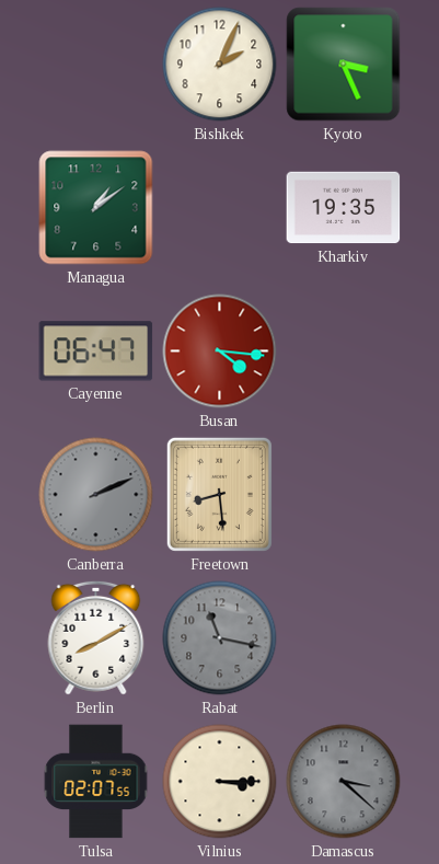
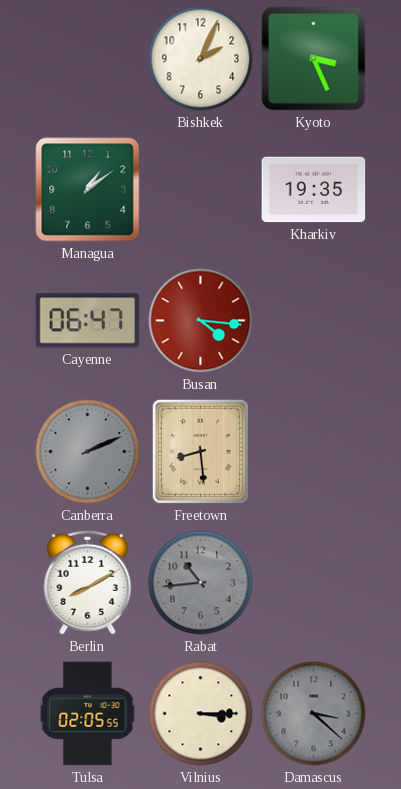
Rabat: 11:17 -> 10:44 (201, 583)
Tulsa: 02:07 -> 02:05 (88, 714)
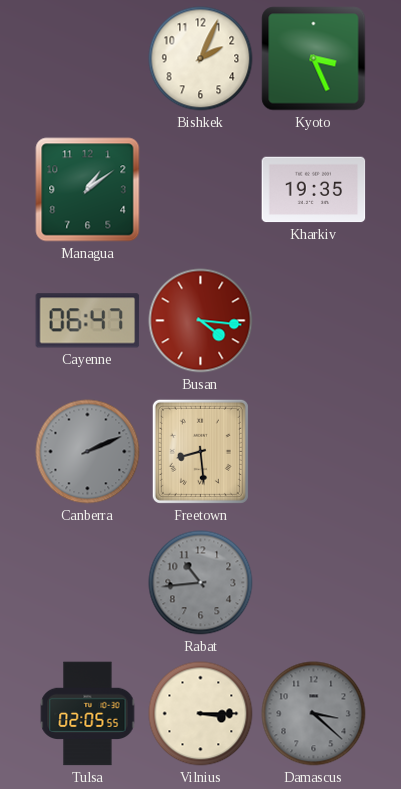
Berlin: 8:10 -> none (88, 582)
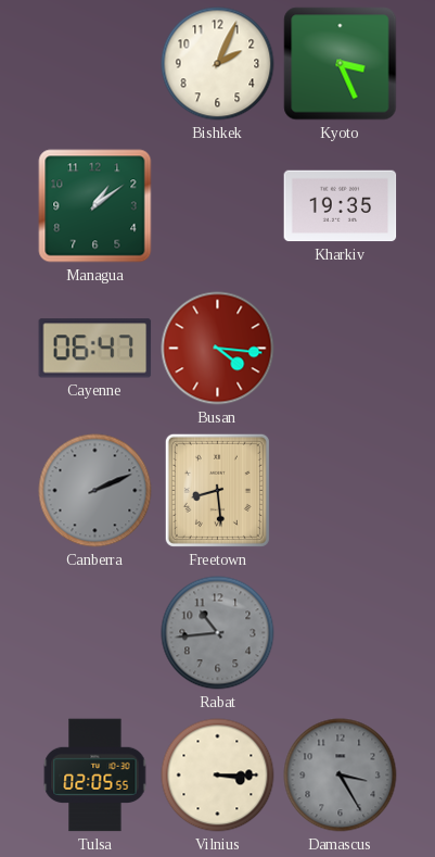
Damascus: 3:22 -> 3:25 (341, 776)
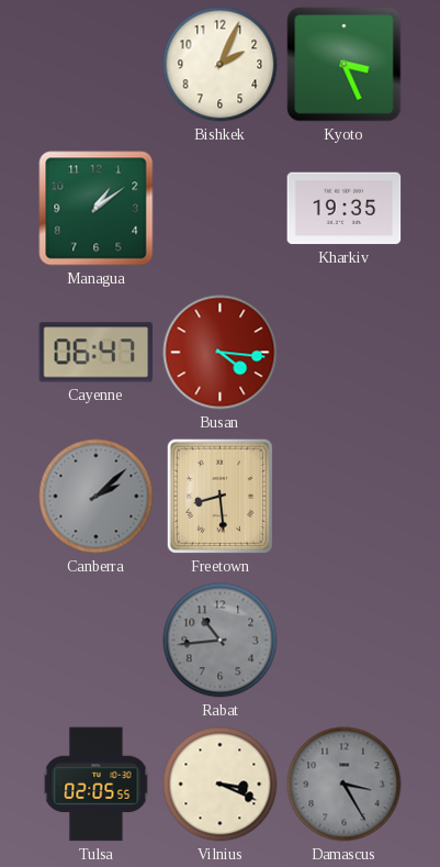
Canberra: 2:11 -> 2:08 (97, 497)
Vilnius: 3:15 -> 3:19 (221, 785)
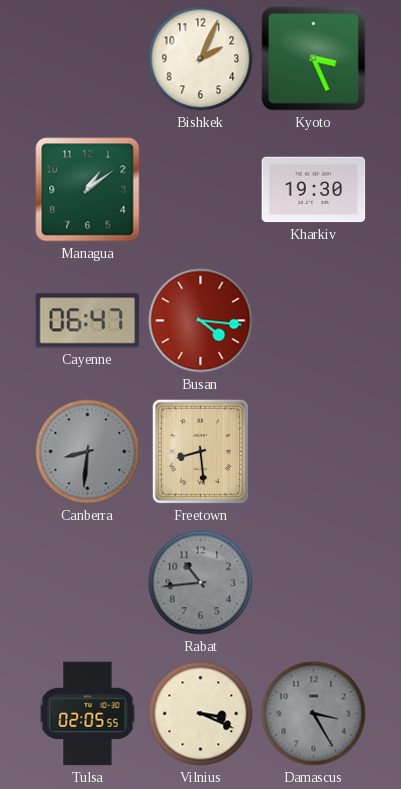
Kharkiv: 19:35 -> 19:30 (314, 190)
Canberra: 2:08 -> 8:31 (88, 452)
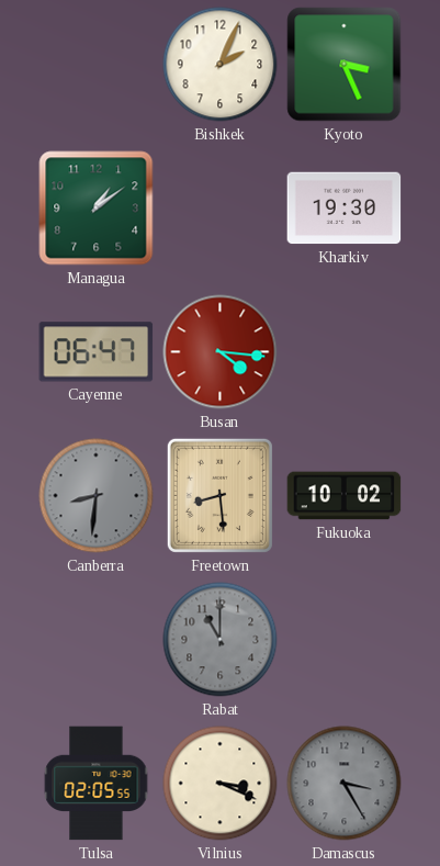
Fukuoka: none -> 10:02 (345, 496)
Rabat: 10:44 -> 11:00 (221, 640)
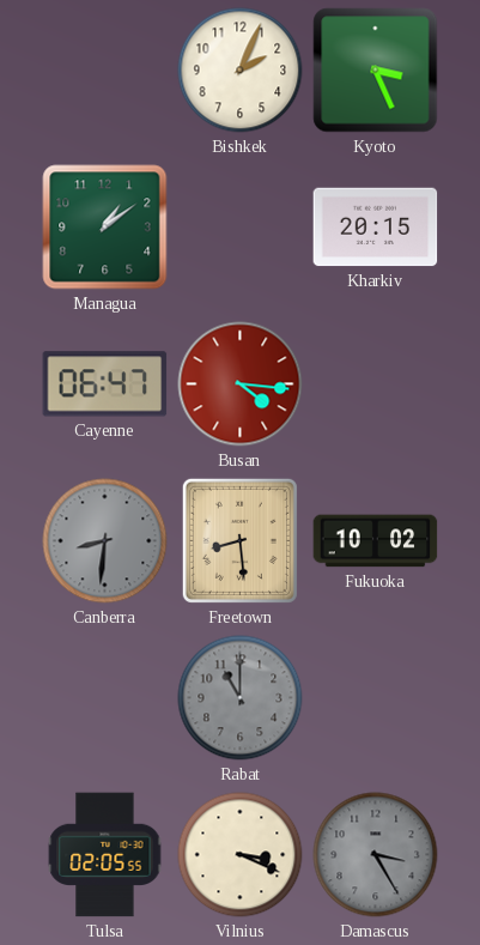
Kharkiv: 19:30 -> 20:15 (376, 228)
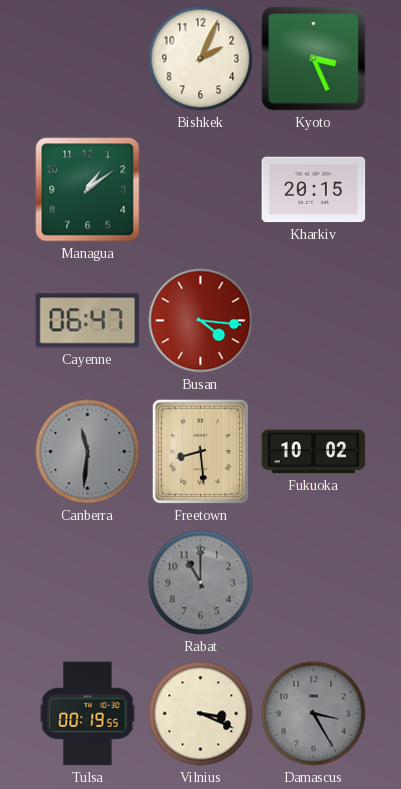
Canberra: 8:31 -> 11:31 (88, 452)
Tulsa: 02:05 -> 00:19 (88, 714)
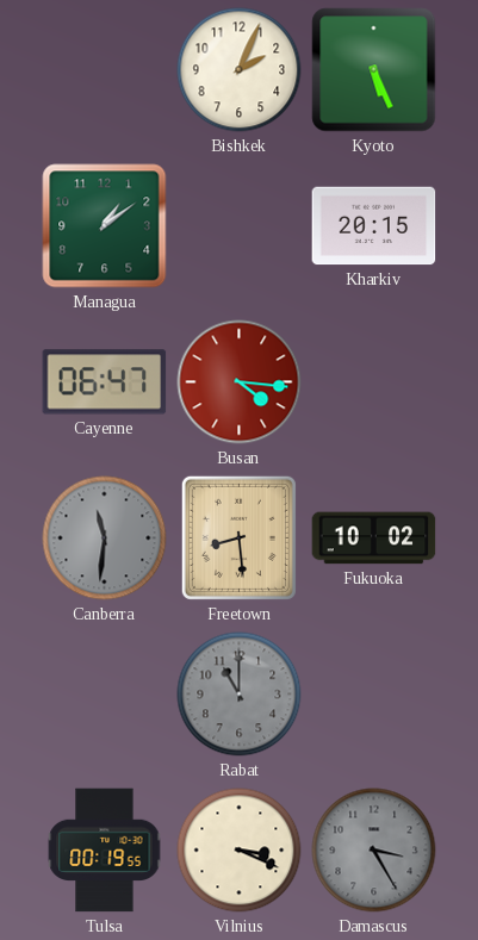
Kyoto: 3:26 -> 5:26 (374, 70)
